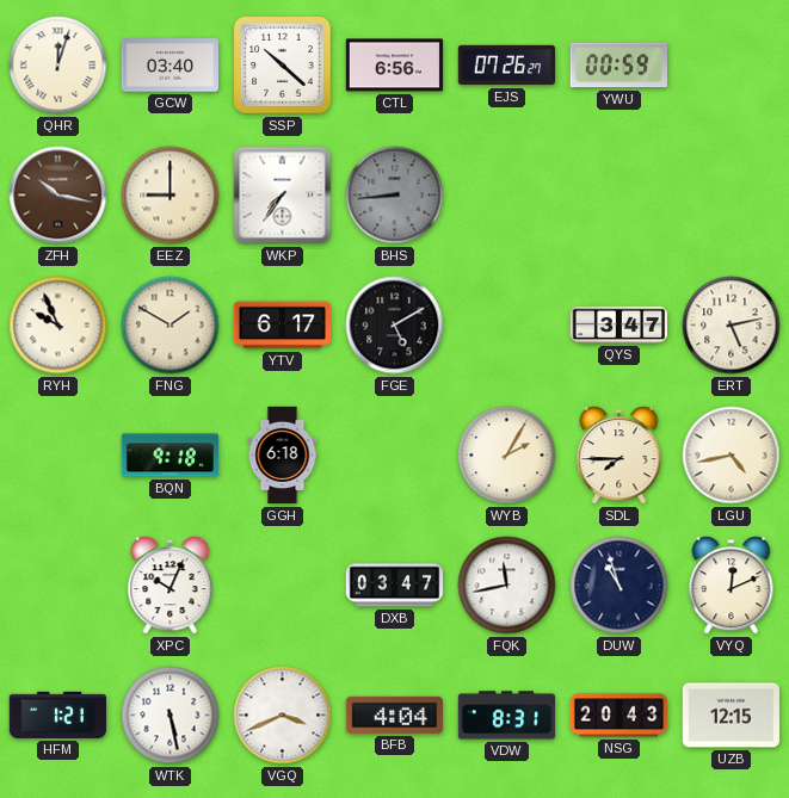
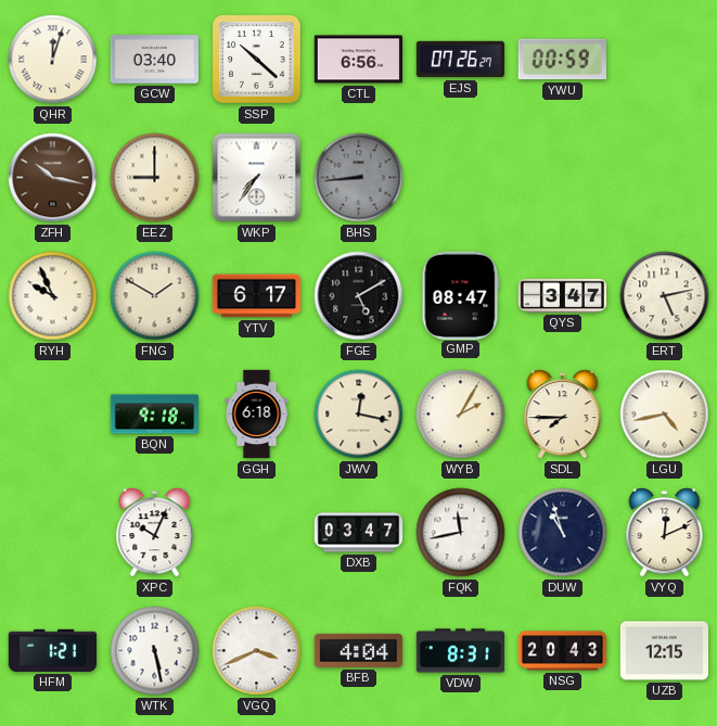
GMP: none -> 08:47 (461, 295)
JWV: none -> 12:17 (359, 415)
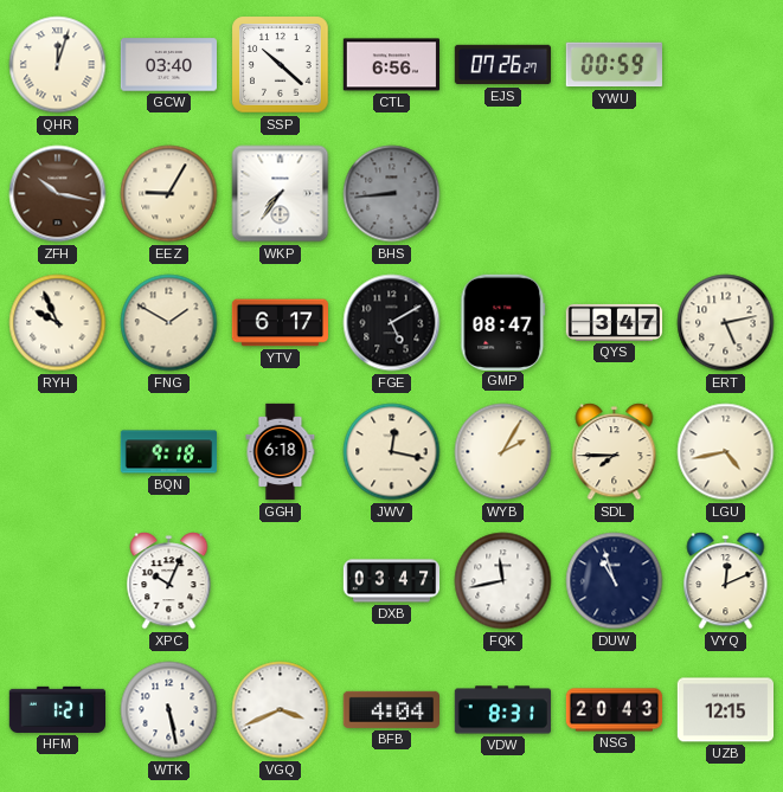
EEZ: 9:00 -> 9:05 (169, 194)
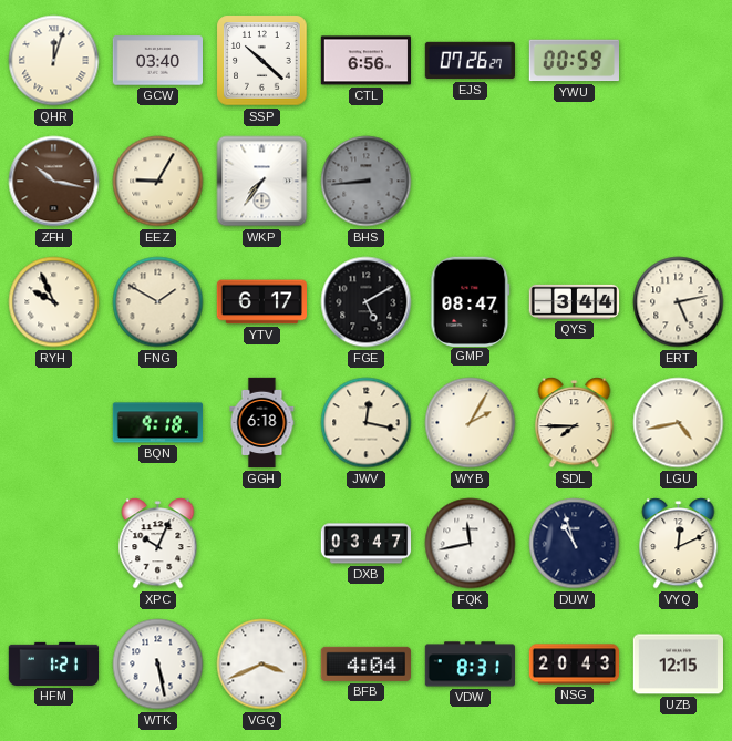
QYS: 3:47 -> 3:44 (575, 301)
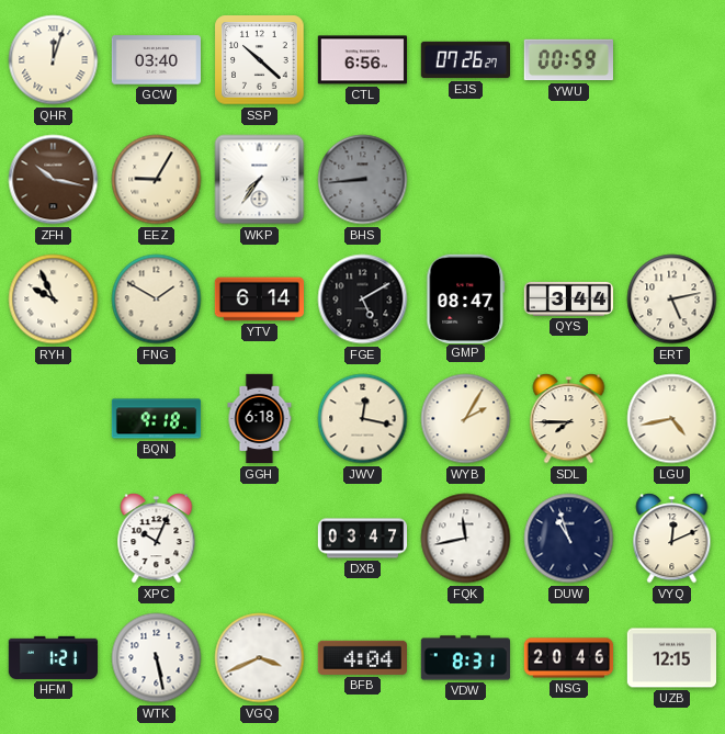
YTV: 6:17 -> 6:14 (259, 300)
NSG: 20:43 -> 20:46 (569, 658)
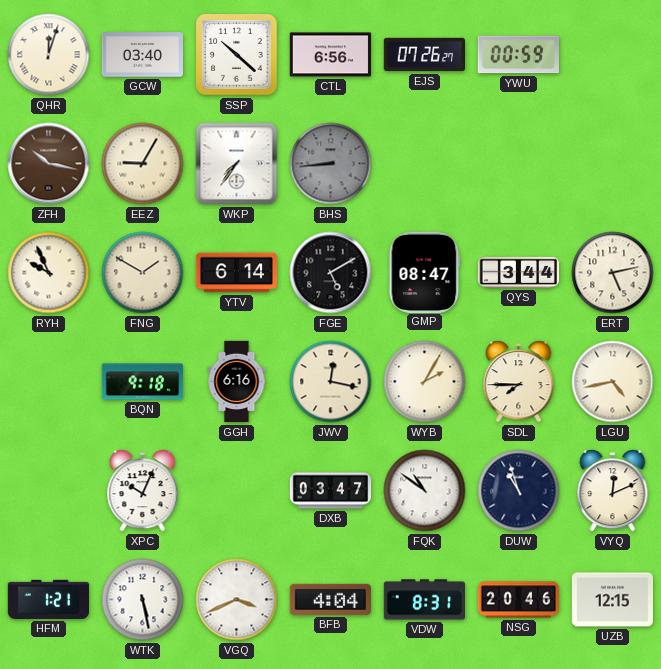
GGH: 6:18 -> 6:16 (237, 382)
FQK: 11:43 -> 10:51 (425, 491)
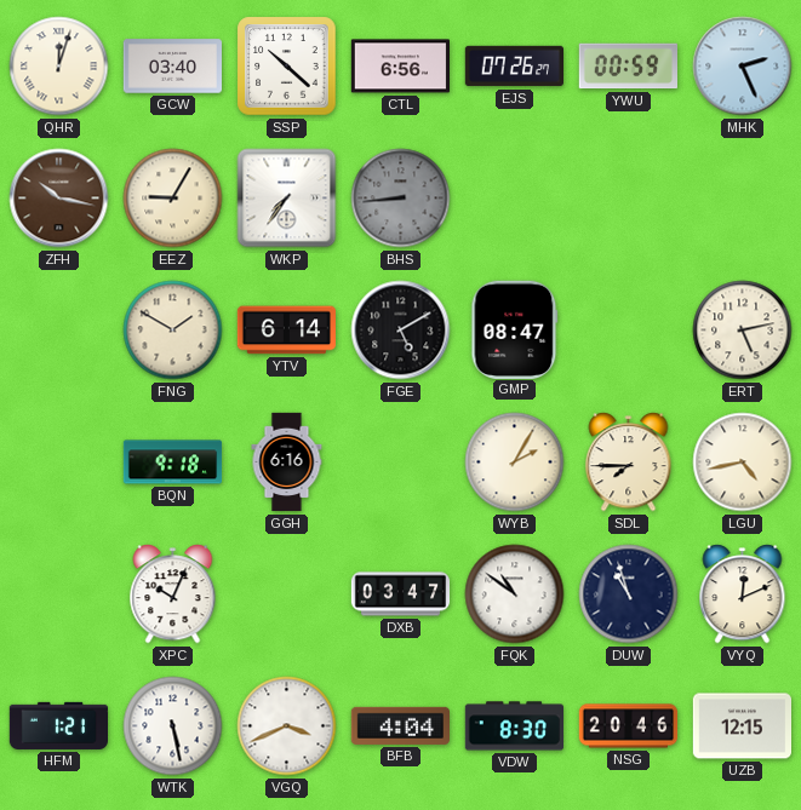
MHK: none -> 2:26 (743, 67)
RYH: 9:56 -> none (49, 273)
QYS: 3:44 -> none (519, 272)
JWV: 12:17 -> none (331, 382)
VDW: 8:31 -> 8:30 (514, 726)
